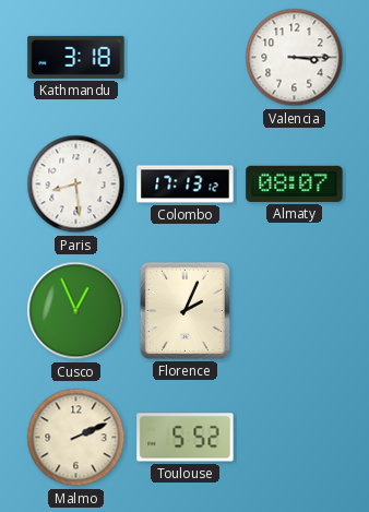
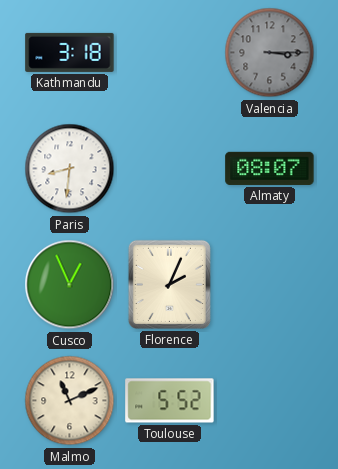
Valencia dial: white -> grey (270, 53)
Paris: 8:29 -> 8:31 (70, 169)
Colombo: 17:13 -> none (186, 184)
Malmo: 2:11 -> 11:11 (70, 401)
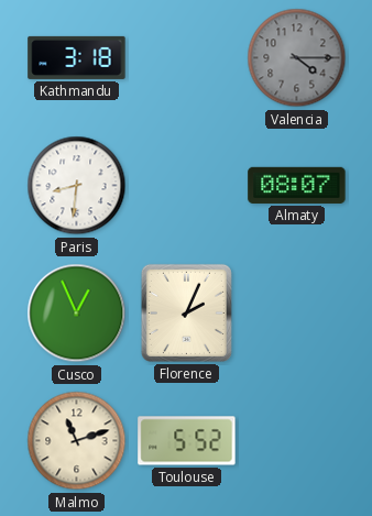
Valencia: 3:15 -> 4:15 (297, 58)
Malmo: 11:11 -> 11:12 (77, 441)
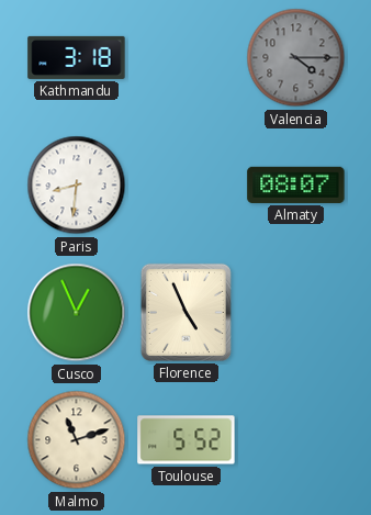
Florence: 2:04 -> 4:56 (185, 312)
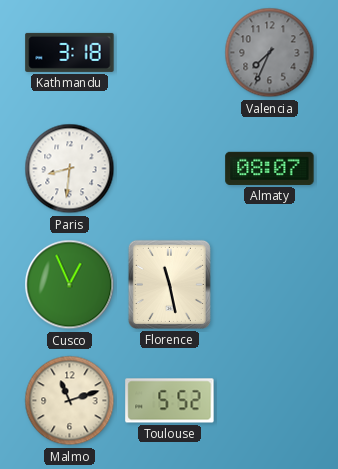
Valencia: 4:15 -> 7:34 (270, 53)
Florence: 4:56 -> 11:28 (169, 284)
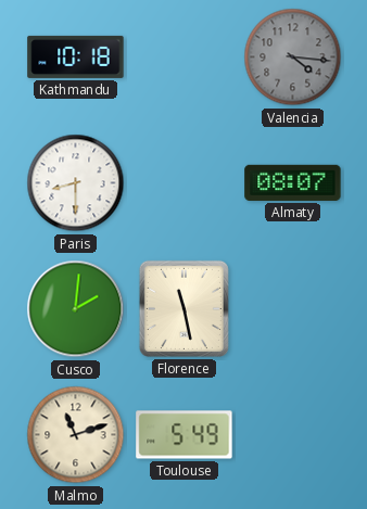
Kathmandu: 3:18 -> 10:18 (76, 56)
Valencia: 7:34 -> 4:16 (293, 58)
Paris: 8:31 -> 8:30 (76, 183)
Cusco: 12:56 -> 2:01 (76, 309)
Toulouse: 5:52 -> 5:49 (185, 435)
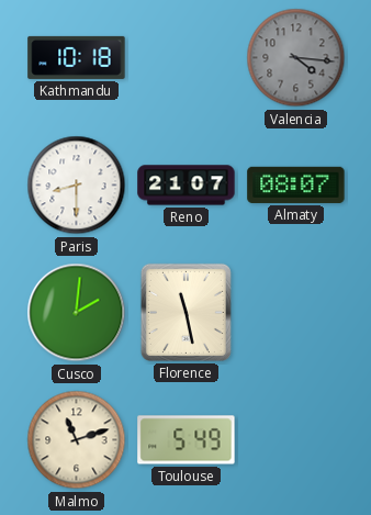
Reno: none -> 21:07 (187, 186)
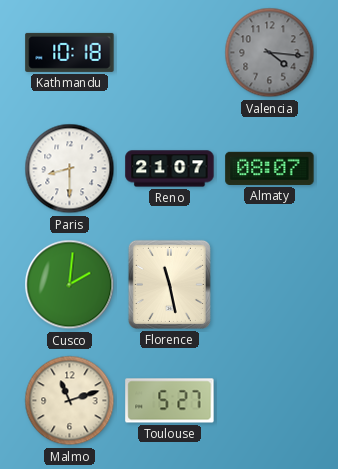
Toulouse: 5:49 -> 5:27 (170, 401)
